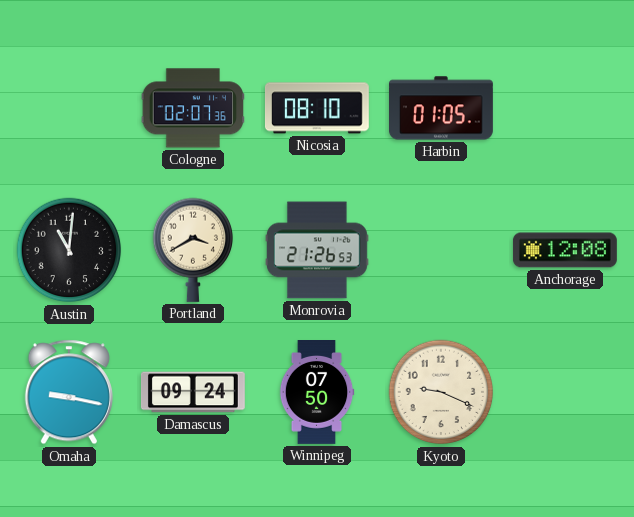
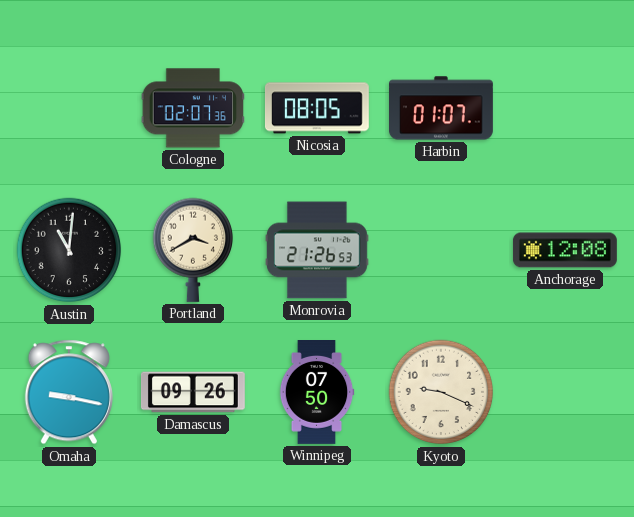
Nicosia: 08:10 -> 08:05 (317, 108)
Harbin: 01:05 -> 01:07 (442, 108)
Damascus: 09:24 -> 09:26 (193, 392)
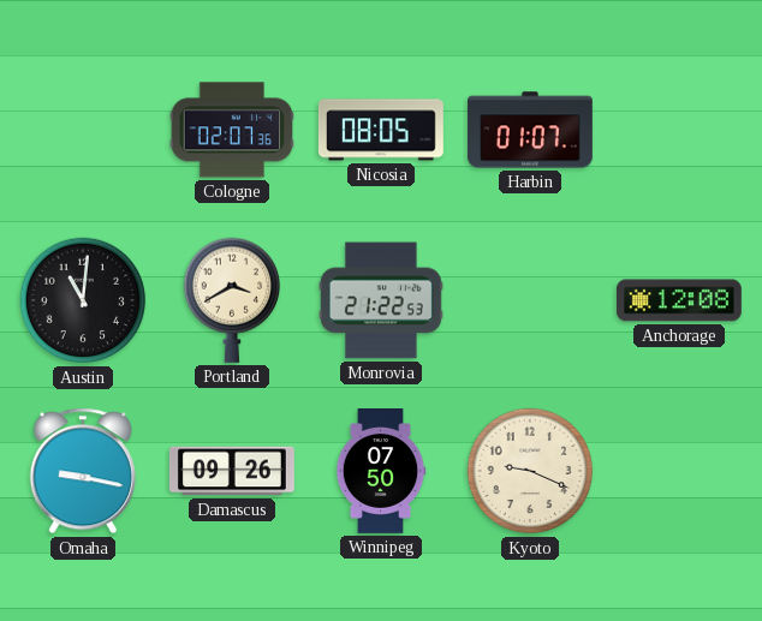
Monrovia: 21:26 -> 21:22 (381, 300)
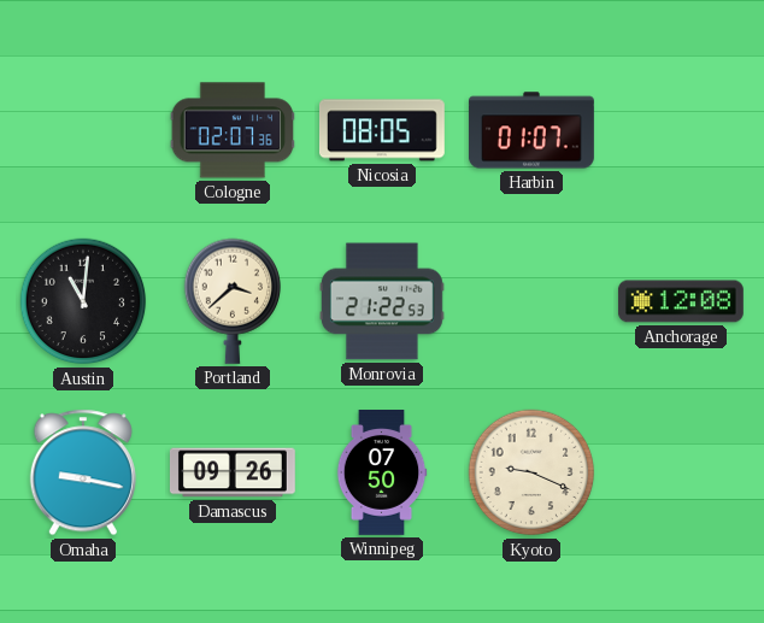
Portland: 3:40 -> 3:38 (231, 301)
